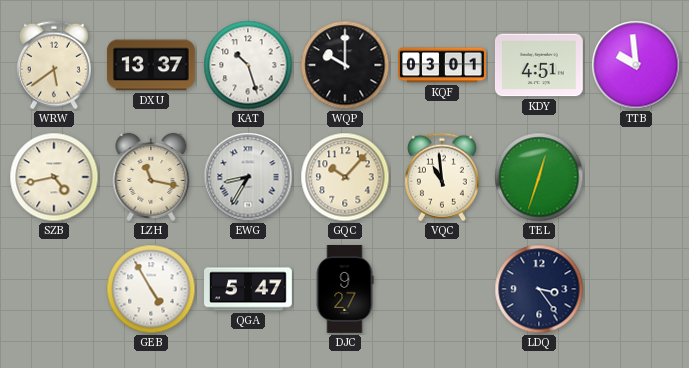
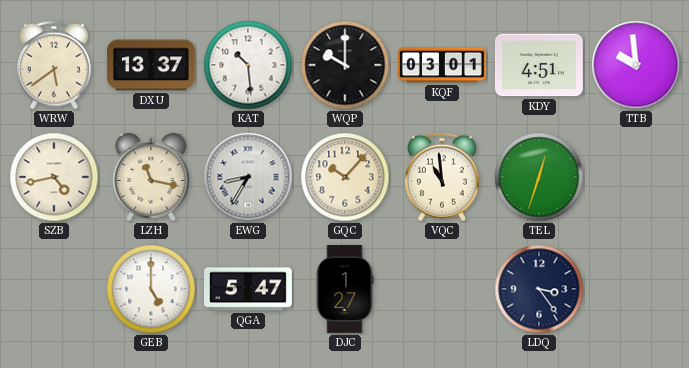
KAT: 10:27 -> 10:29 (248, 65)
GEB: 4:55 -> 5:00 (151, 289)
DJC: 9:27 -> 1:27 (345, 289)
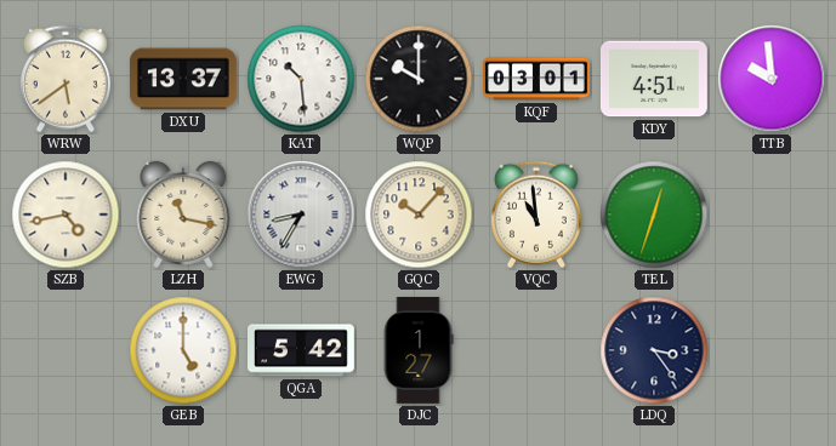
QGA: 5:47 -> 5:42 (302, 350)
